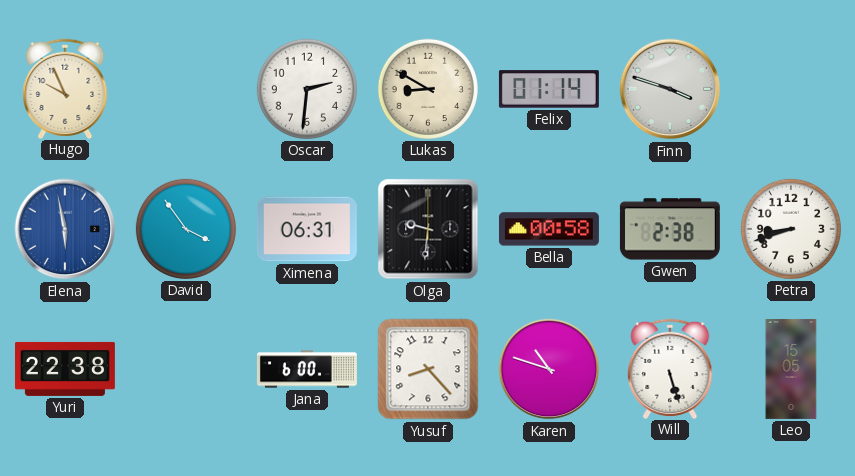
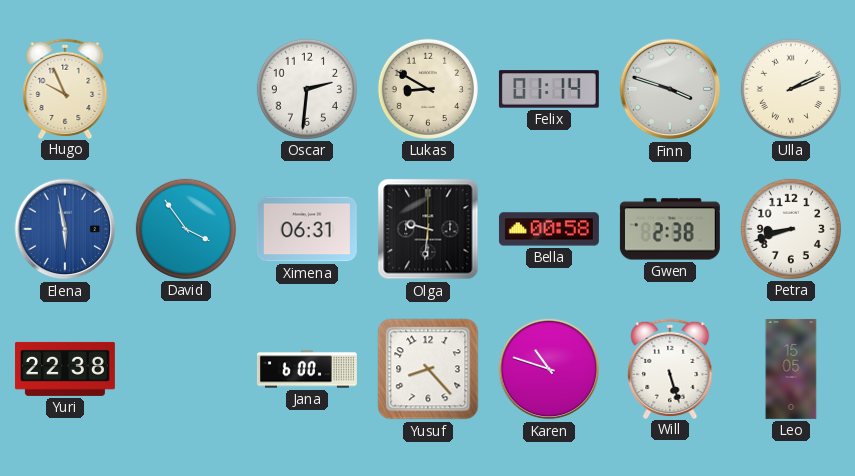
Ulla: none -> 2:11 (791, 89)
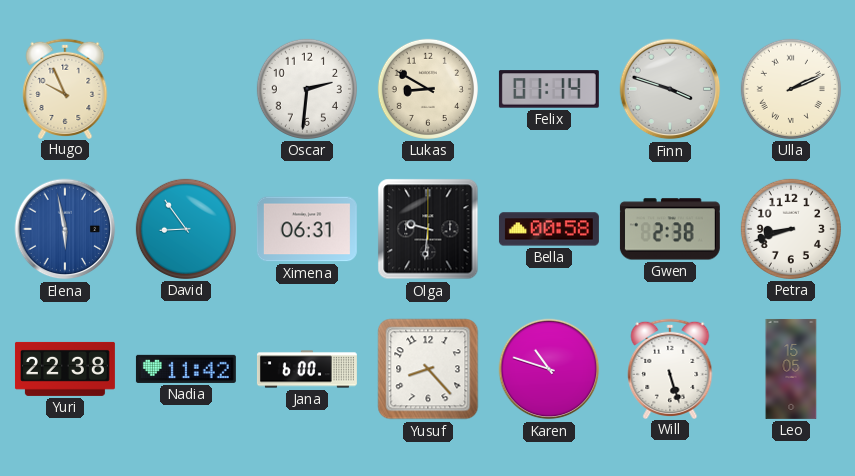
David: 3:54 -> 8:54 (186, 229)
Nadia: none -> 11:42 (186, 369)
